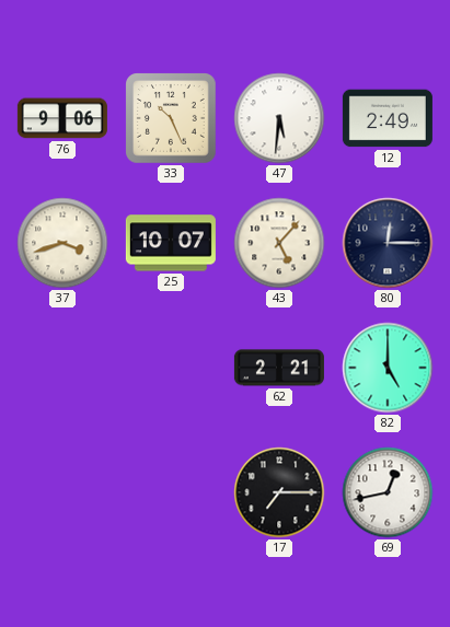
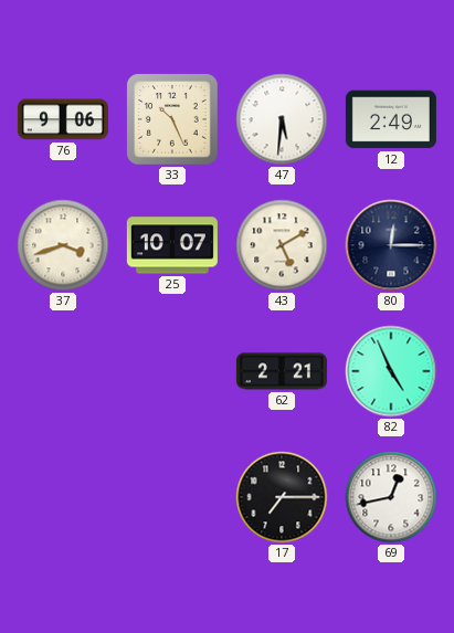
43: 5:07 -> 5:10 (282, 245)
82: 5:00 -> 4:56 (391, 371)
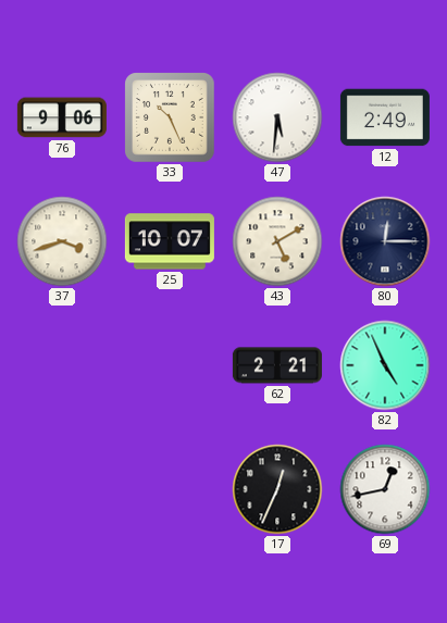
17: 7:15 -> 12:34 (277, 489)
